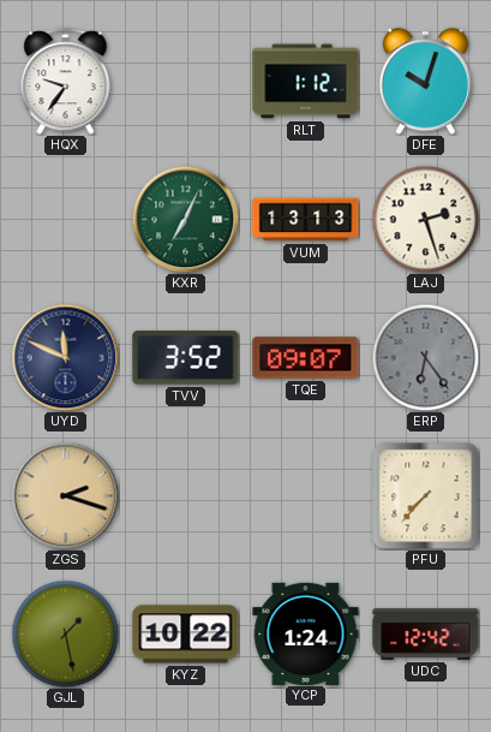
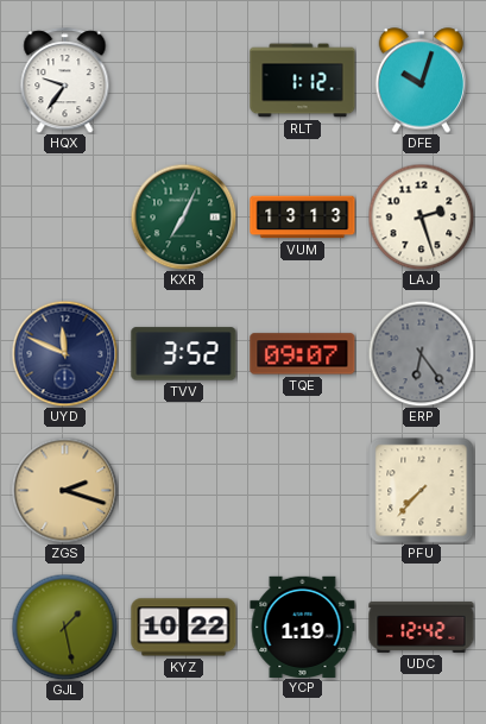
YCP: 1:24 -> 1:19 (303, 627)
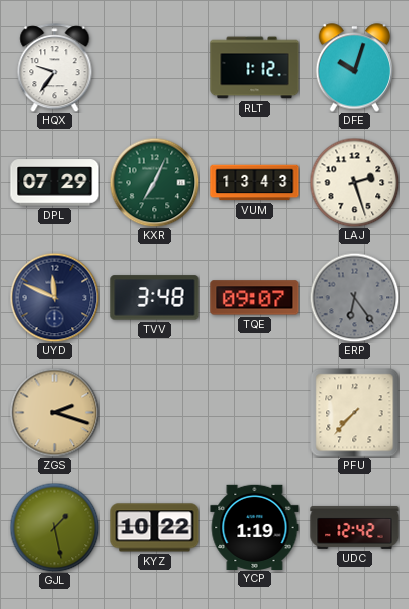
DPL: none -> 07:29 (55, 183)
VUM: 13:13 -> 13:43 (255, 183)
TVV: 3:52 -> 3:48 (155, 298)
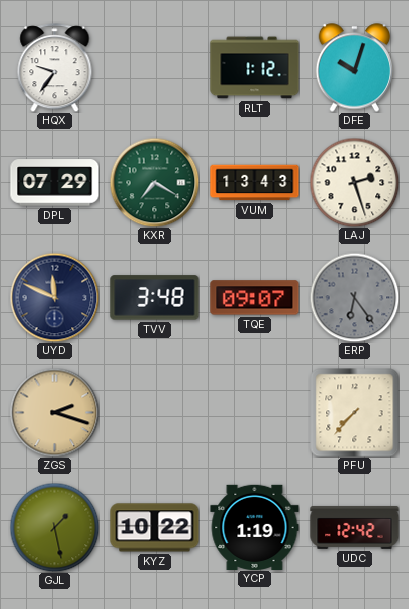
KXR: 7:04 -> 7:20 (154, 182)
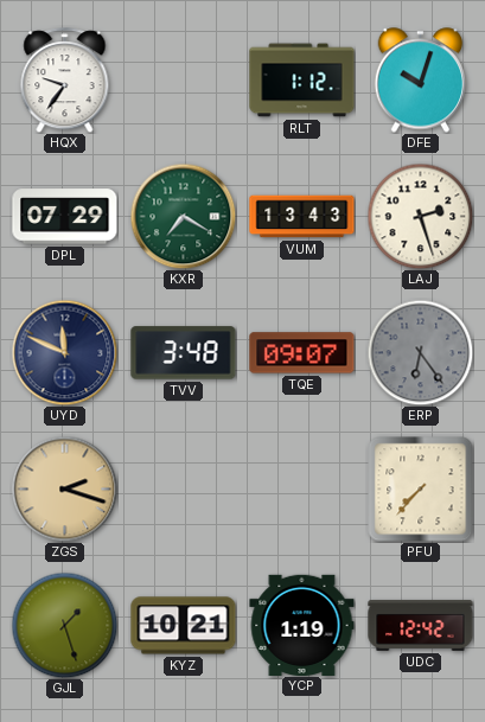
GJL: 1:28 -> 1:27 (64, 625)
KYZ: 10:22 -> 10:21 (184, 626)
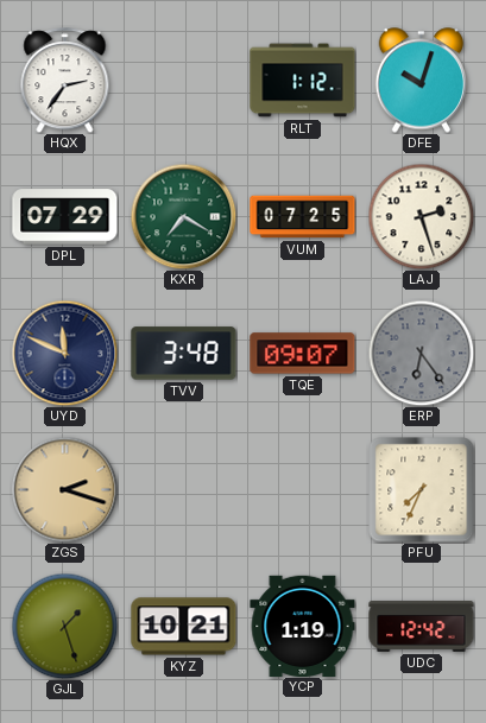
HQX: 9:36 -> 2:36 (65, 81)
VUM: 13:43 -> 07:25 (303, 217)
PFU: 7:37 -> 7:34 (422, 490)
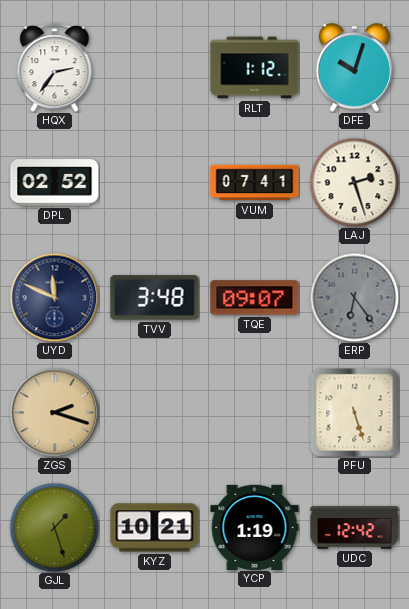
DPL: 07:29 -> 02:52 (55, 183)
KXR: 7:20 -> none (183, 216)
VUM: 07:25 -> 07:41 (255, 183)
PFU: 7:34 -> 5:27 (355, 413)
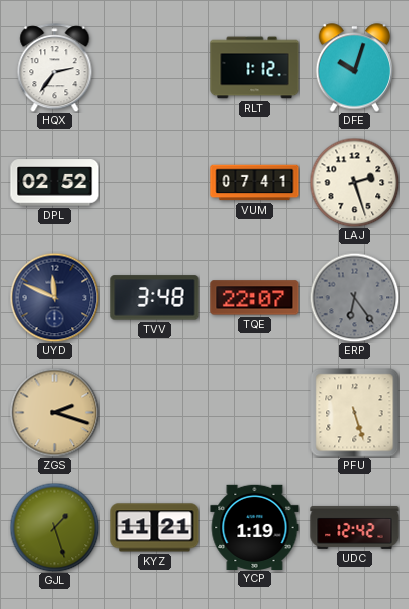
TQE: 09:07 -> 22:07 (255, 298)
KYZ: 10:21 -> 11:21 (155, 528)
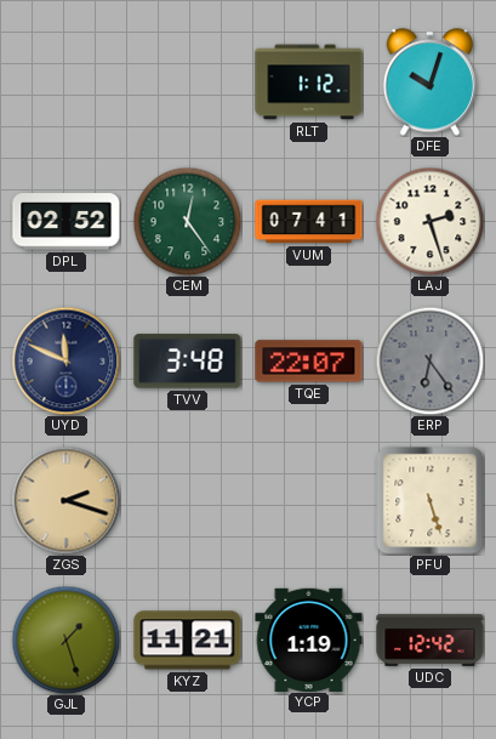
HQX: 2:36 -> none (55, 68)
CEM: none -> 12:24 (187, 221)
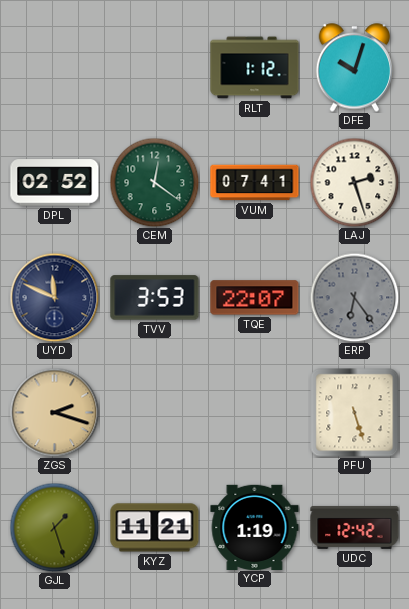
CEM: 12:24 -> 12:21 (154, 182)
TVV: 3:48 -> 3:53 (155, 298)
